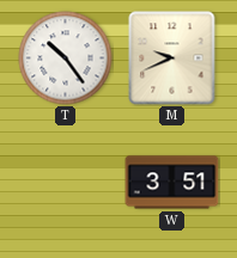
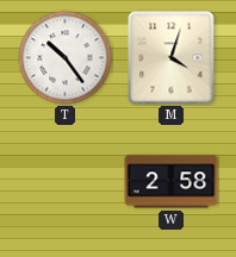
M: 9:41 -> 4:03 (172, 58)
W: 3:51 -> 2:58 (172, 182)
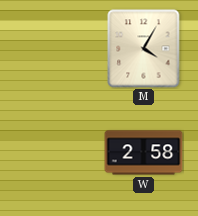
T: 10:24 -> none (66, 58)
M: 4:03 -> 4:05 (144, 49)
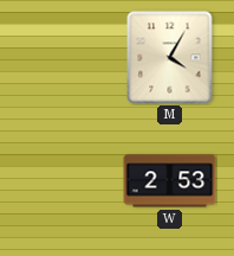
W: 2:58 -> 2:53 (170, 181)
